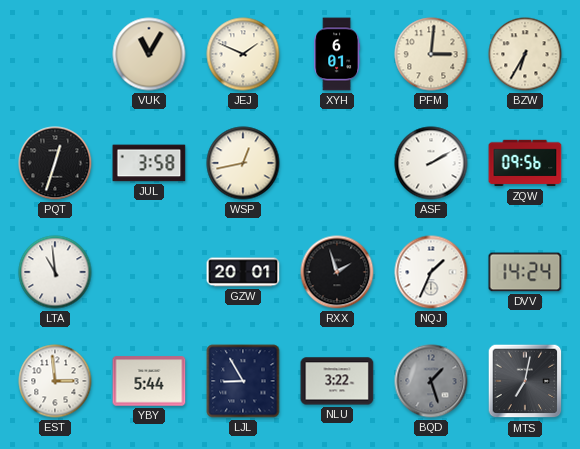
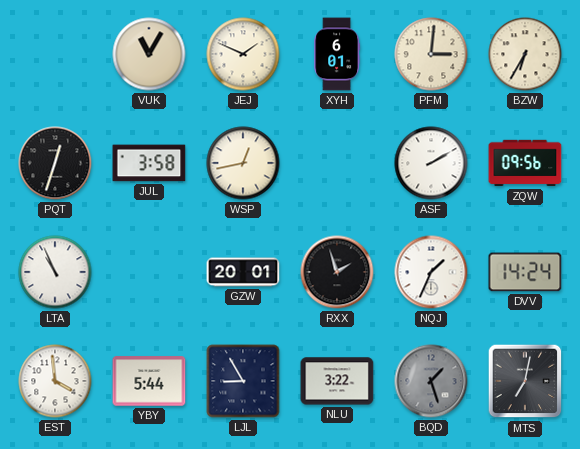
LTA: 10:59 -> 10:56 (55, 272)
EST: 2:59 -> 3:59 (55, 381)
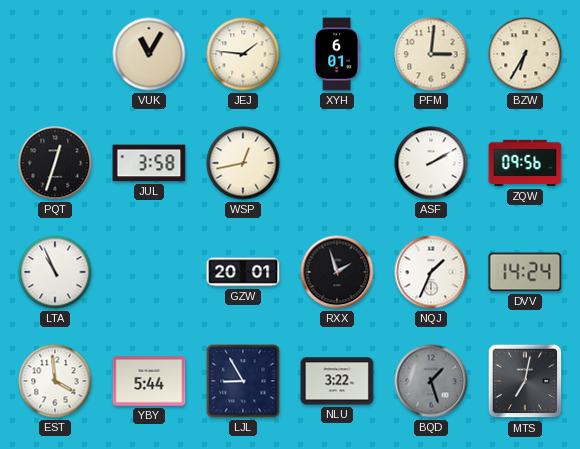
JEJ: 1:49 -> 1:46 (243, 54)
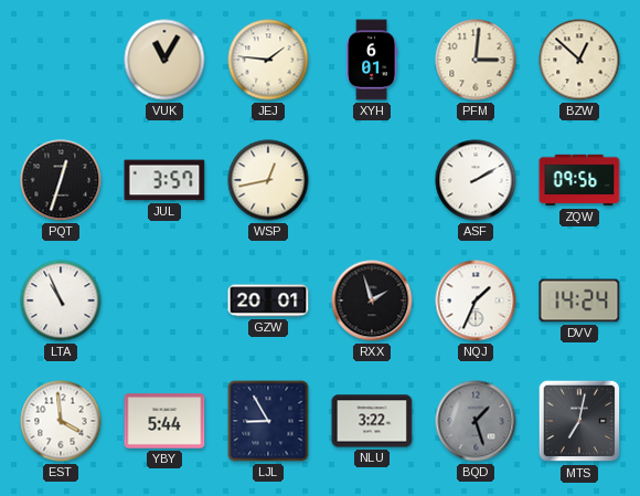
BZW: 6:35 -> 12:52 (579, 60)
JUL: 3:58 -> 3:57 (164, 180)
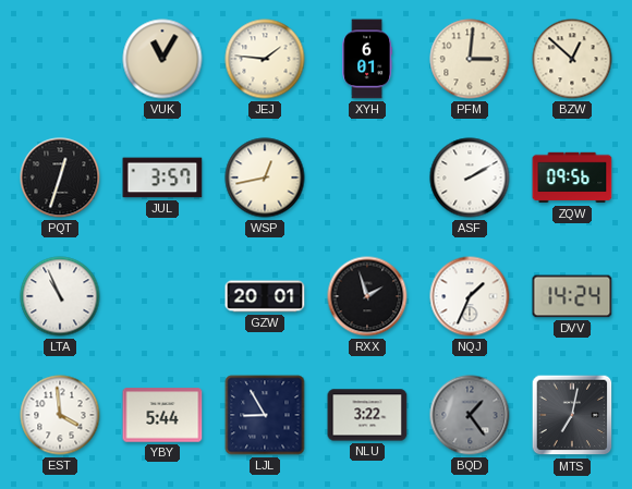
BQD: 1:27 -> 1:24 (470, 415)
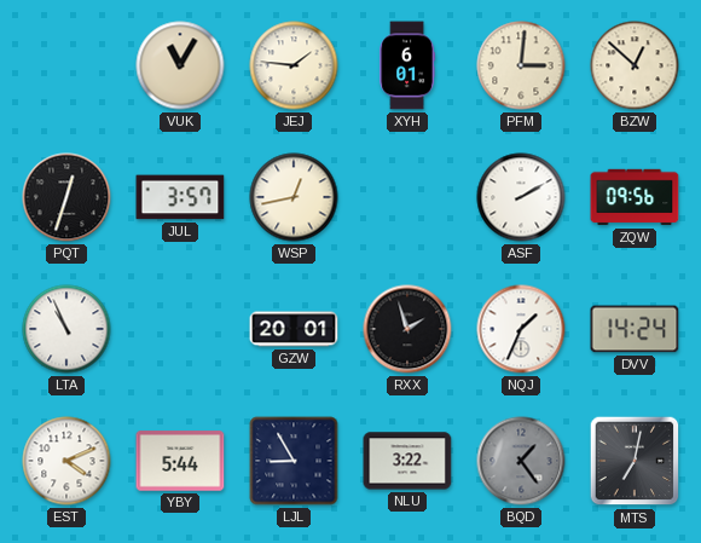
EST: 3:59 -> 4:11 (66, 461)
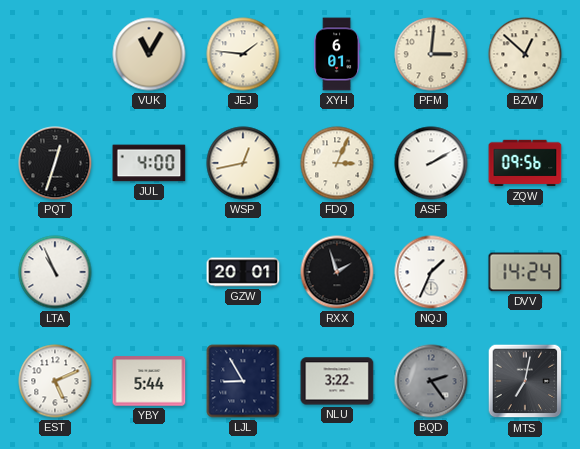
JUL: 3:57 -> 4:00 (149, 163)
FDQ: none -> 3:04 (337, 163)
EST: 4:11 -> 5:11 (55, 381)
BQD: 1:24 -> 2:24 (431, 381)
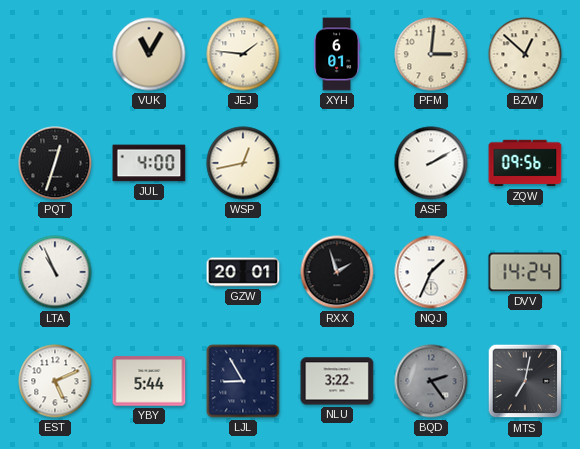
FDQ: 3:04 -> none (337, 163)
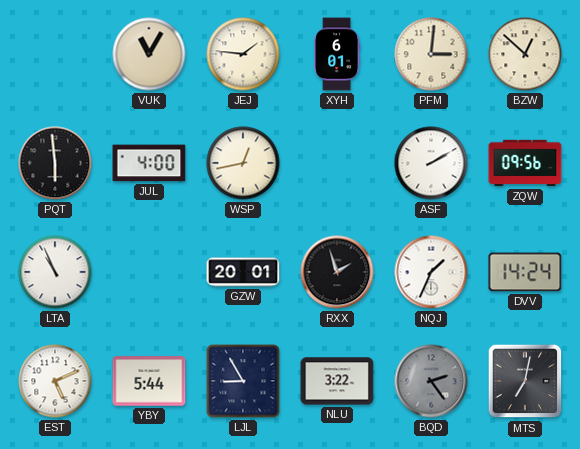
PQT: 12:33 -> 5:59 (55, 163)
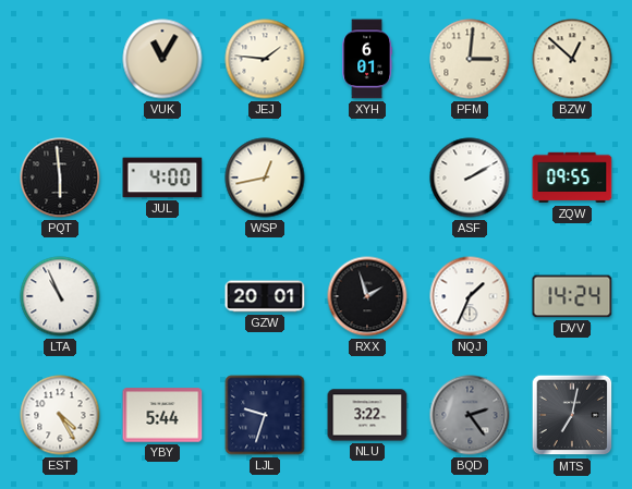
ZQW: 09:56 -> 09:55 (572, 178)
EST: 5:11 -> 4:25 (60, 415)
LJL: 8:55 -> 9:33 (265, 415)
